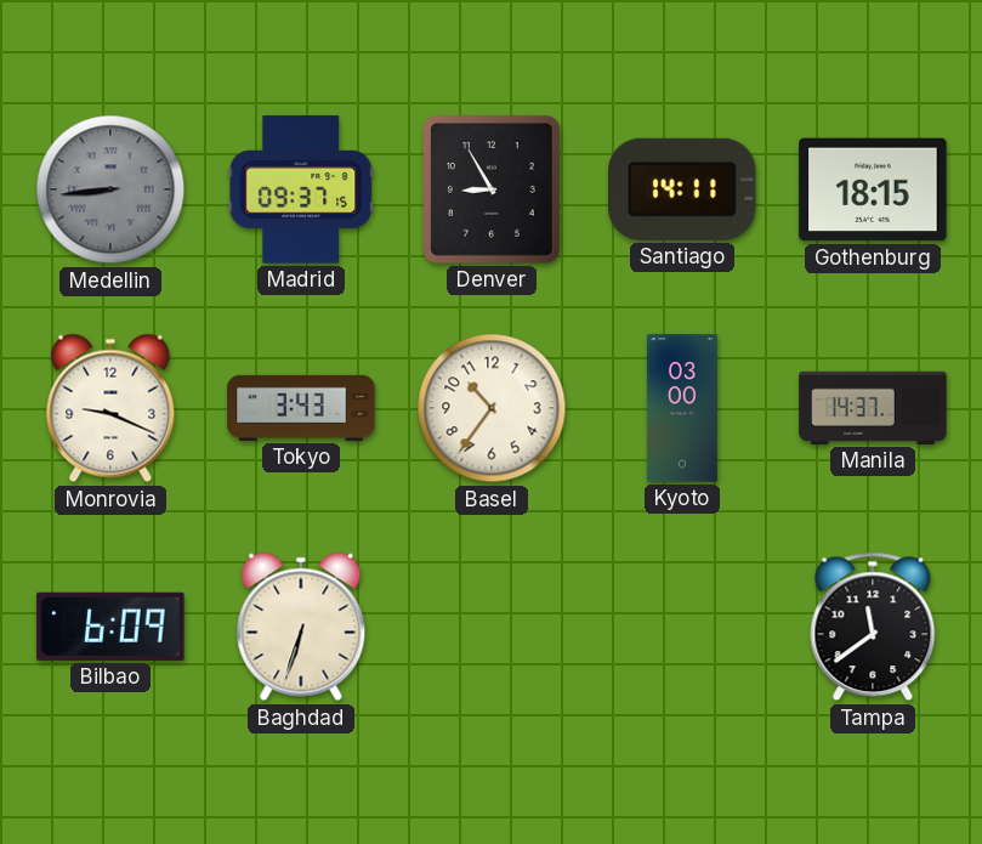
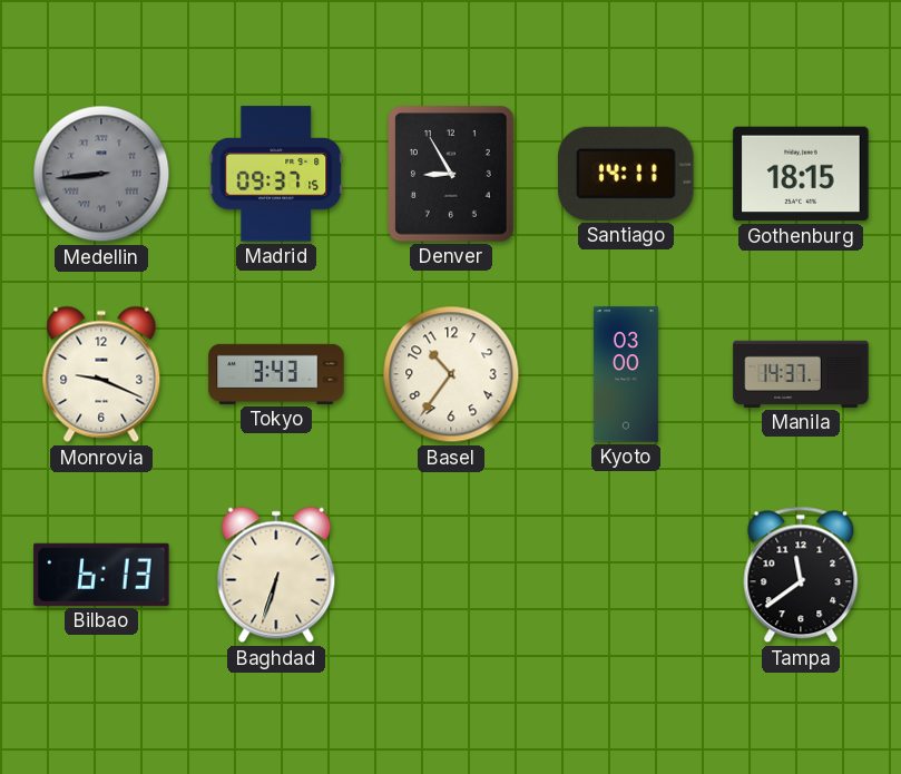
Bilbao: 6:09 -> 6:13 (101, 575)
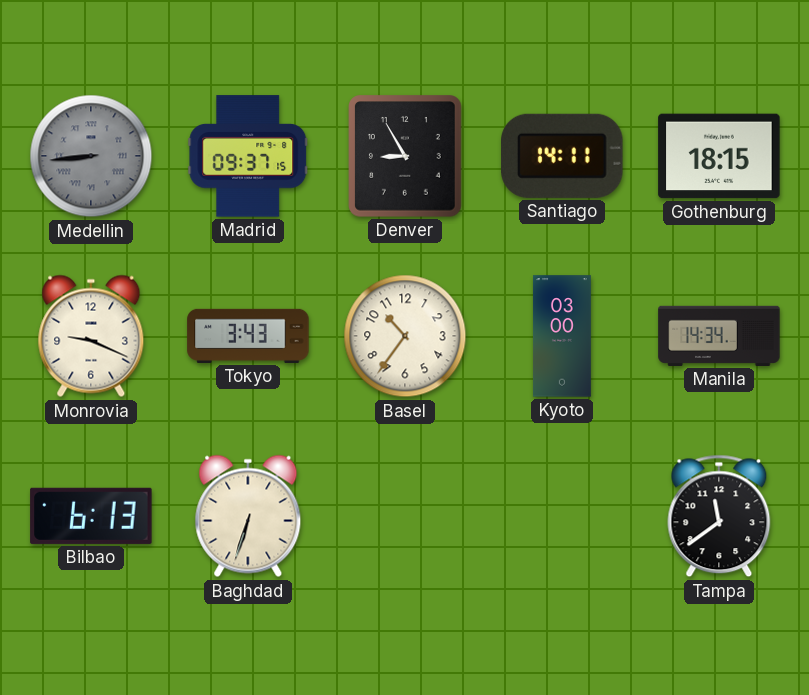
Manila: 14:37 -> 14:34 (719, 336)
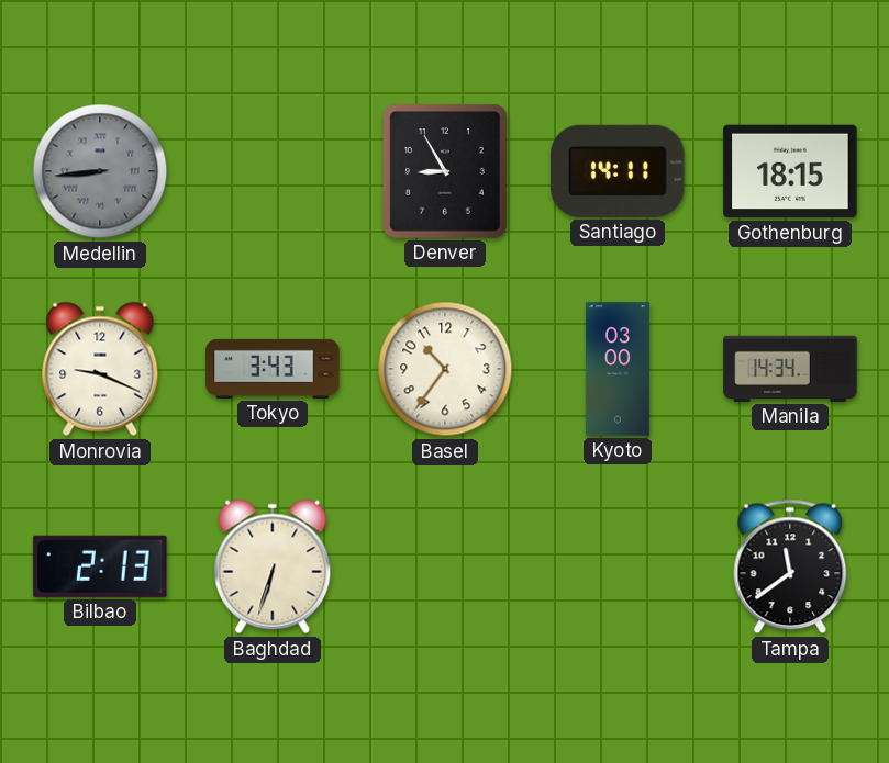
Madrid: 09:37 -> none (248, 156)
Bilbao: 6:13 -> 2:13 (100, 566)
